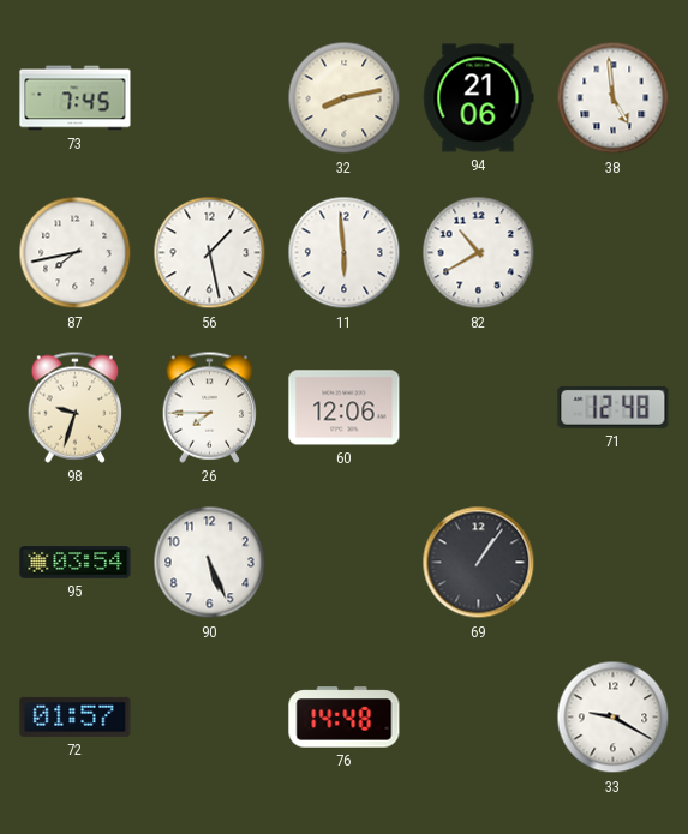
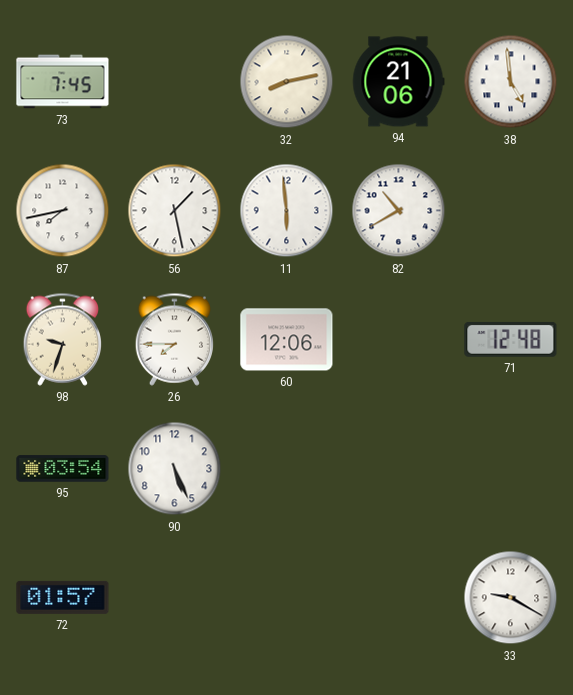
69: 1:06 -> none (479, 563)
76: 14:48 -> none (345, 718)
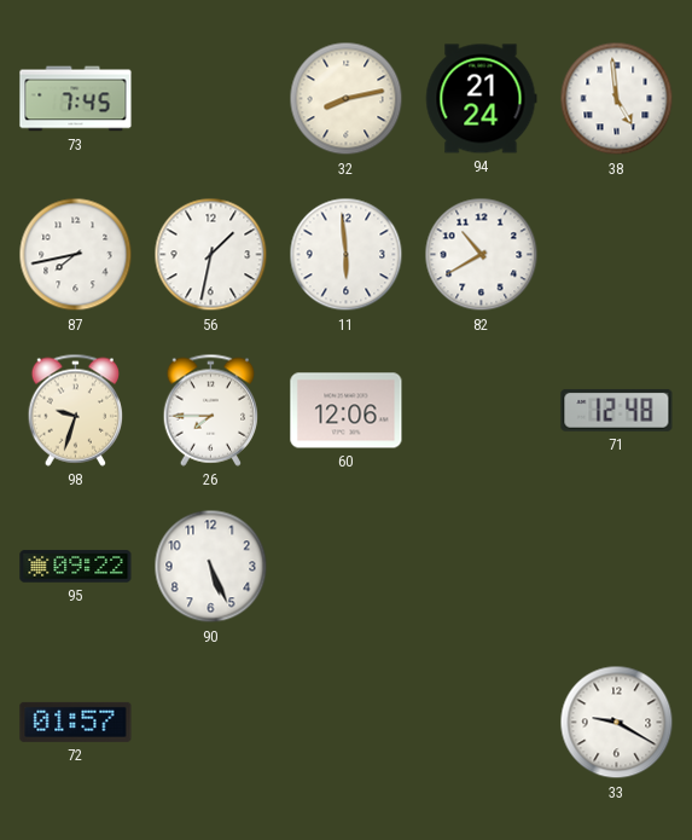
94: 21:06 -> 21:24 (481, 99)
56: 1:28 -> 1:32 (211, 255)
95: 03:54 -> 09:22 (76, 567)
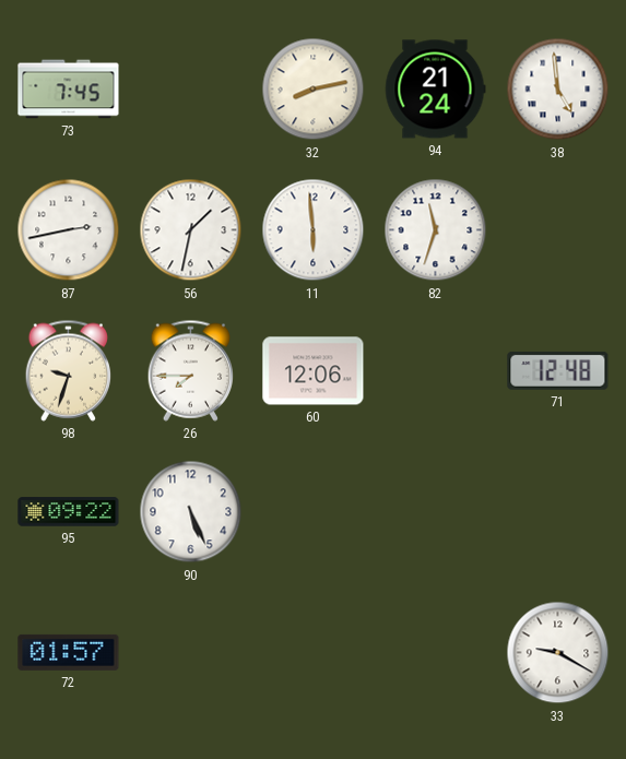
87: 7:43 -> 2:43 (69, 230)
82: 10:40 -> 11:33 (436, 230)
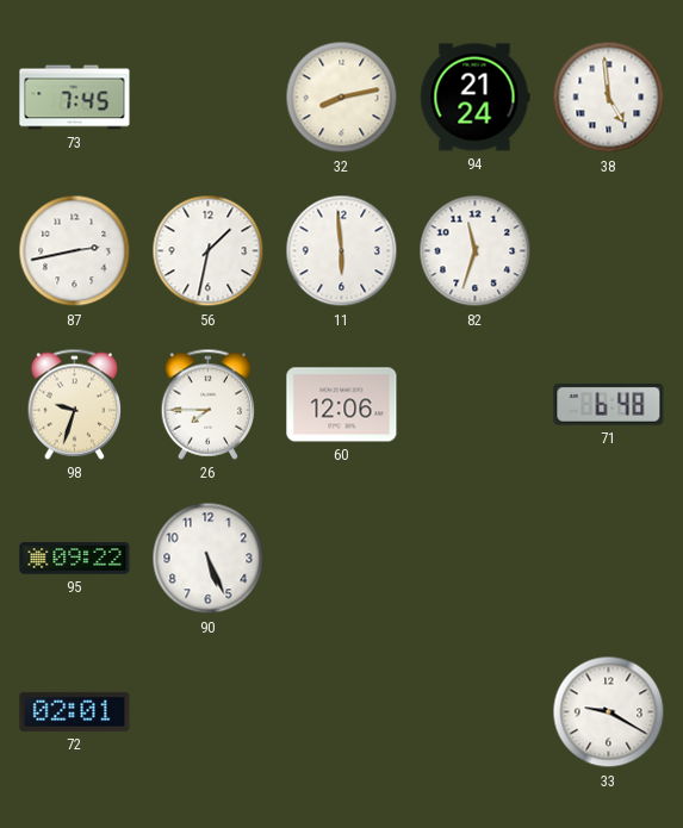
71: 12:48 -> 6:48 (609, 404)
72: 01:57 -> 02:01 (75, 711)
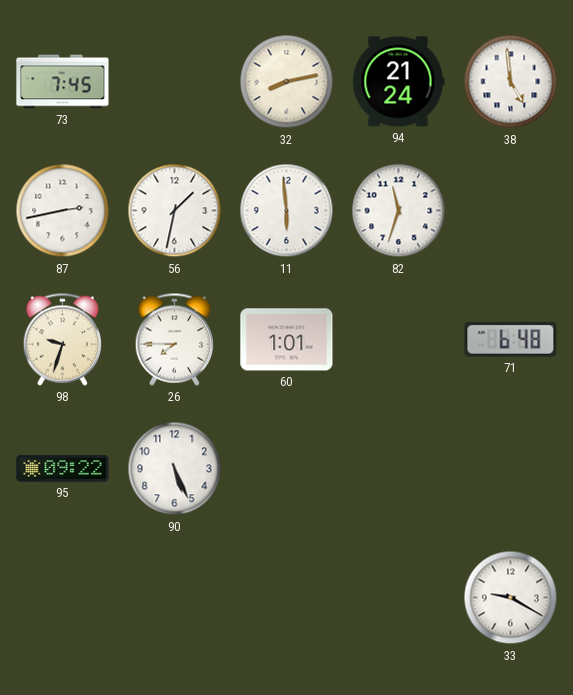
60: 12:06 -> 1:01 (287, 340)
72: 02:01 -> none (75, 711)
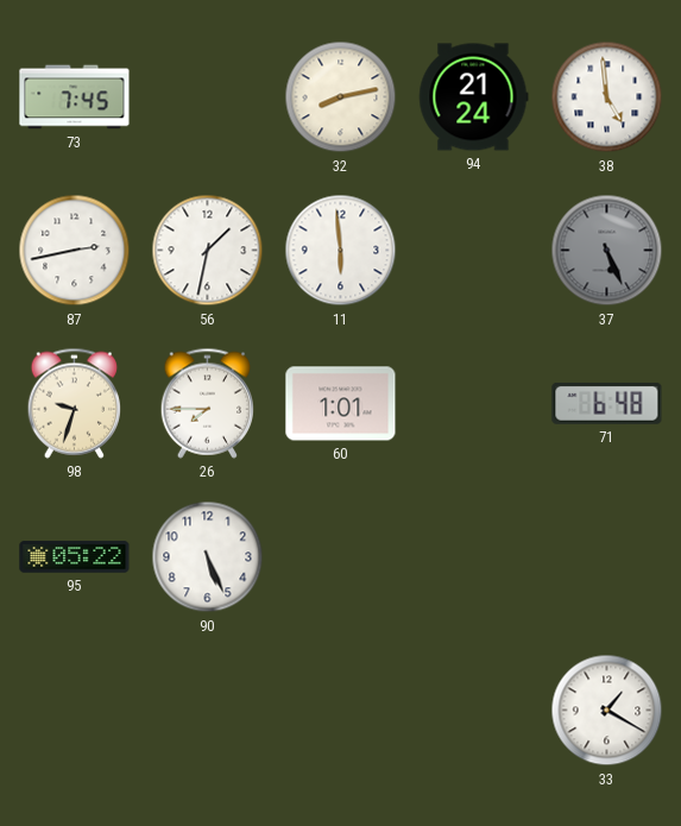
82: 11:33 -> none (399, 211)
37: none -> 5:26 (607, 251)
95: 09:22 -> 05:22 (75, 557)
33: 9:20 -> 1:20 (607, 711)
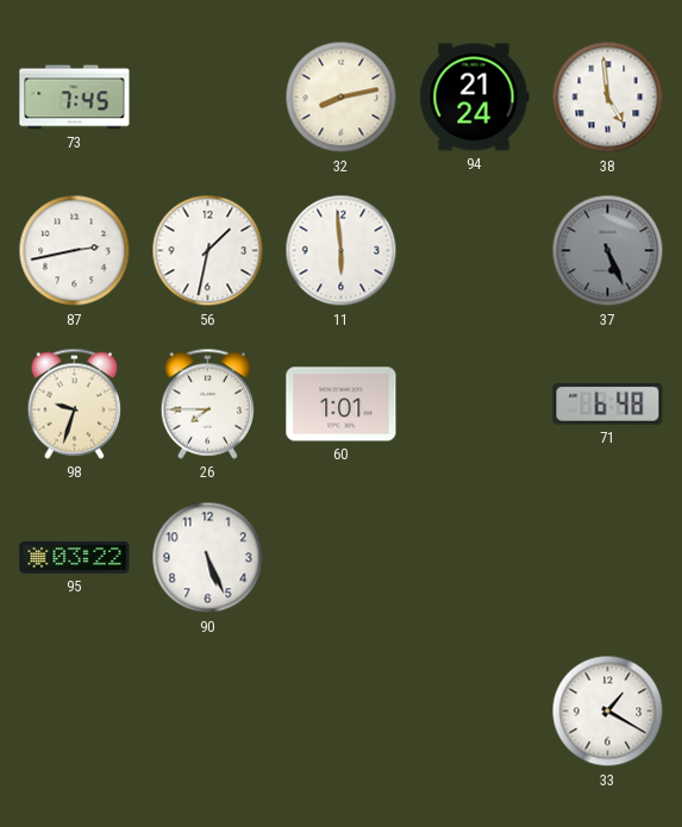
95: 05:22 -> 03:22 (75, 558)
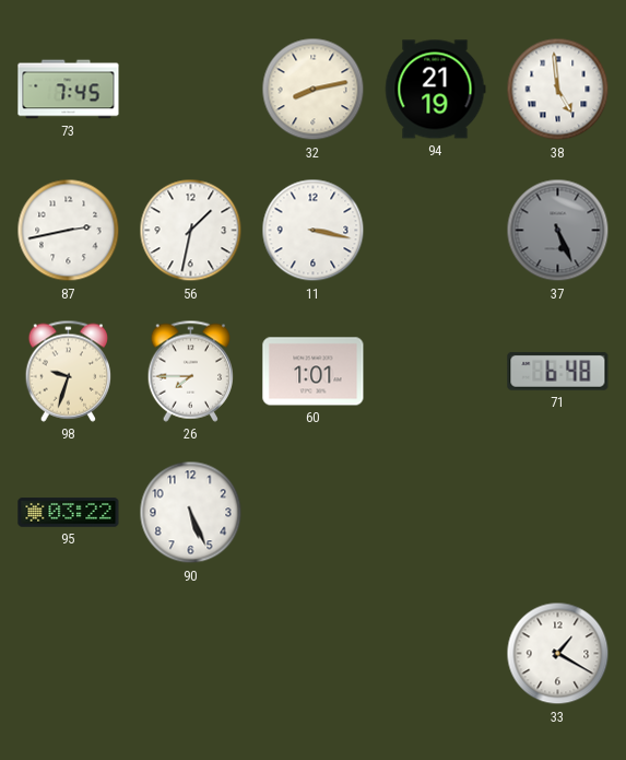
94: 21:24 -> 21:19 (435, 90)
11: 5:59 -> 3:17 (314, 231)
